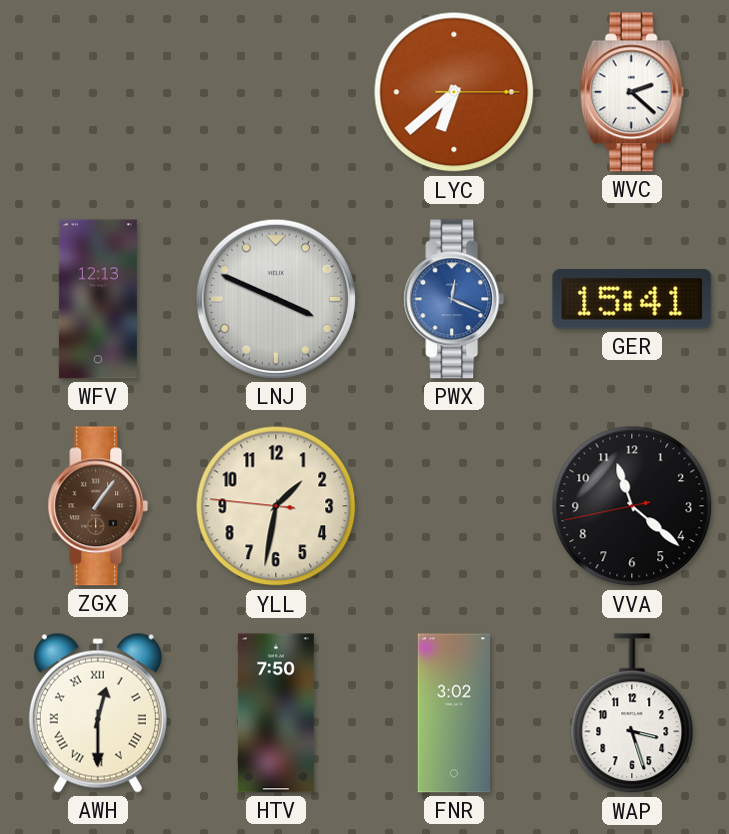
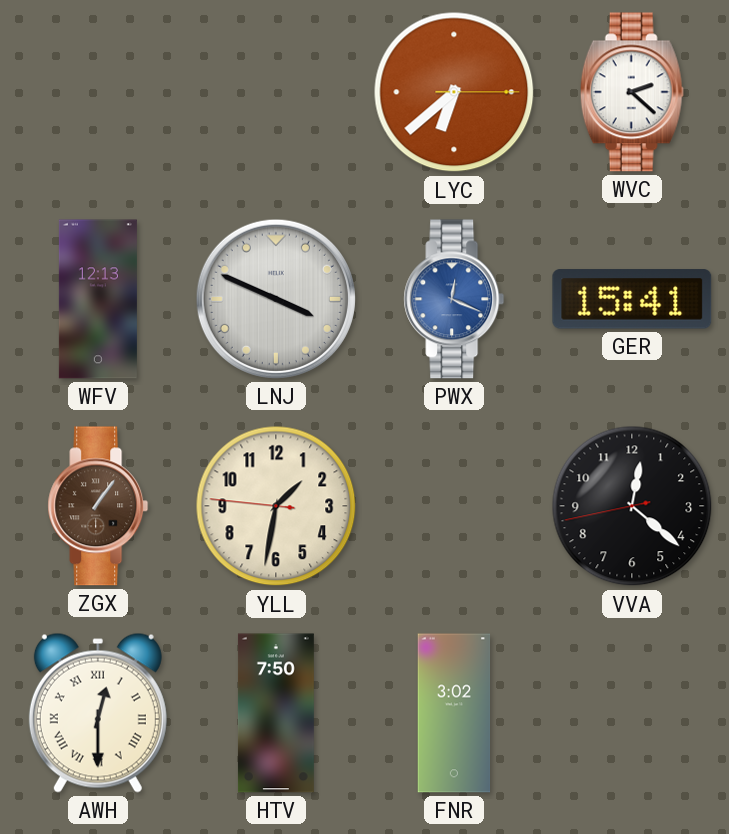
VVA: 11:21 -> 12:21 (632, 506)
WAP: 3:27 -> none (632, 714)
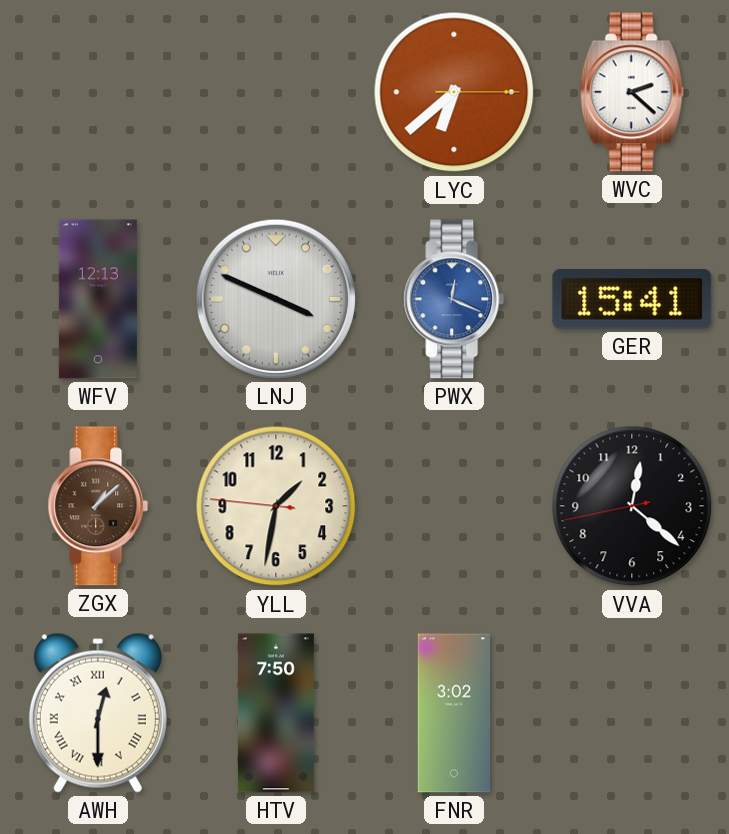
ZGX: 1:06 -> 1:08 (98, 506)
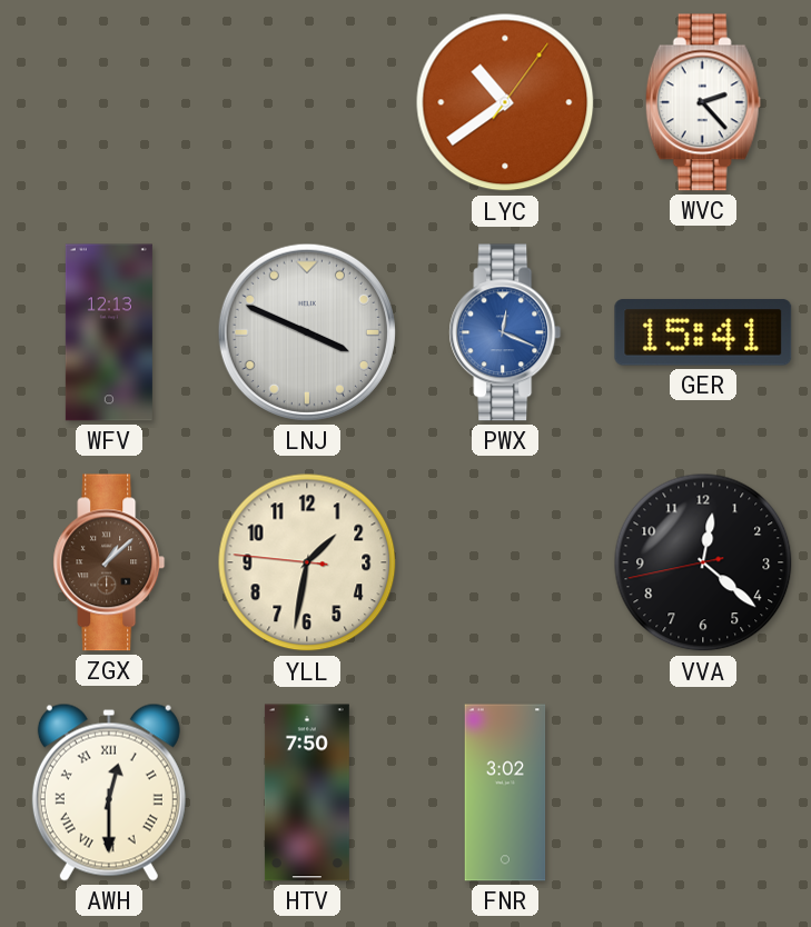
LYC: 6:38 -> 10:39 (505, 102)
WVC: 2:22 -> 2:23 (703, 102)
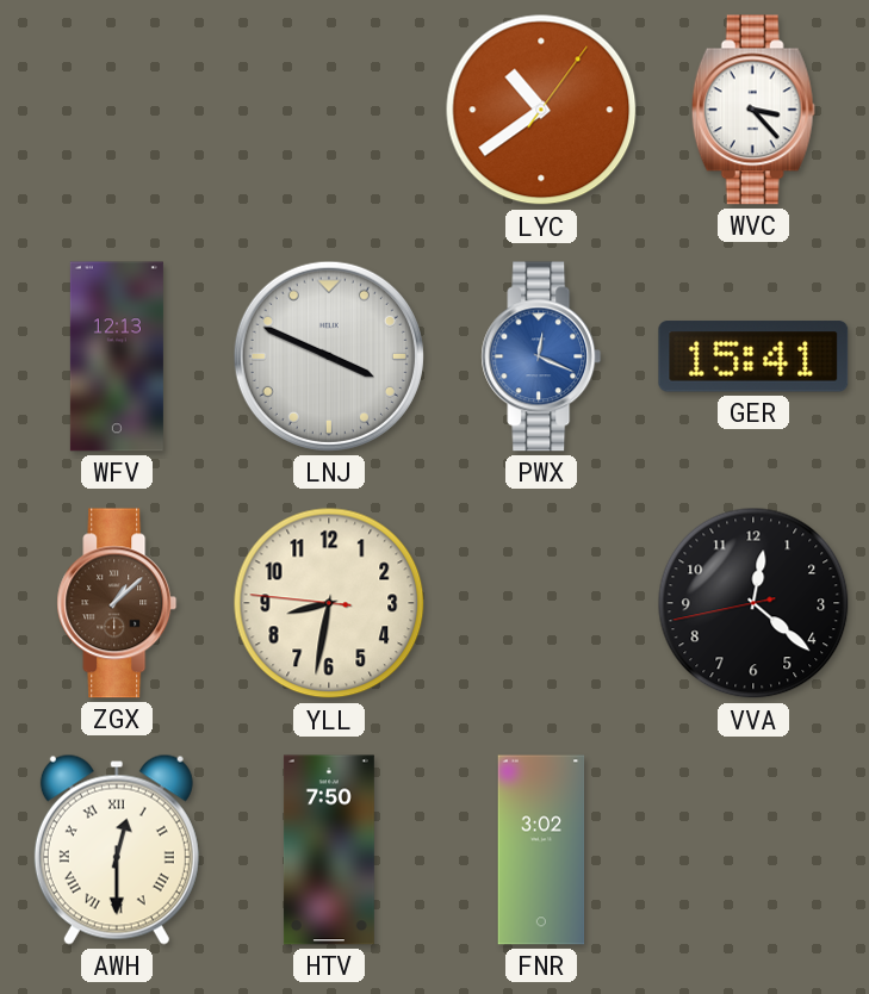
WVC: 2:23 -> 3:23 (753, 110)
YLL: 1:31 -> 8:31 (329, 603)
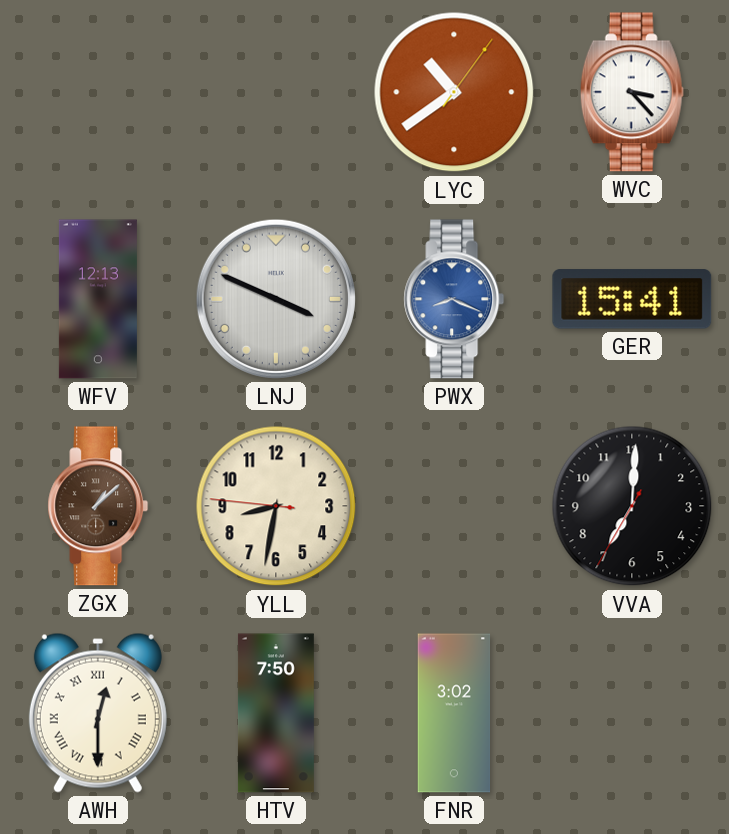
PWX: 12:19 -> 8:19 (454, 299)
VVA: 12:21 -> 7:00 (632, 506)
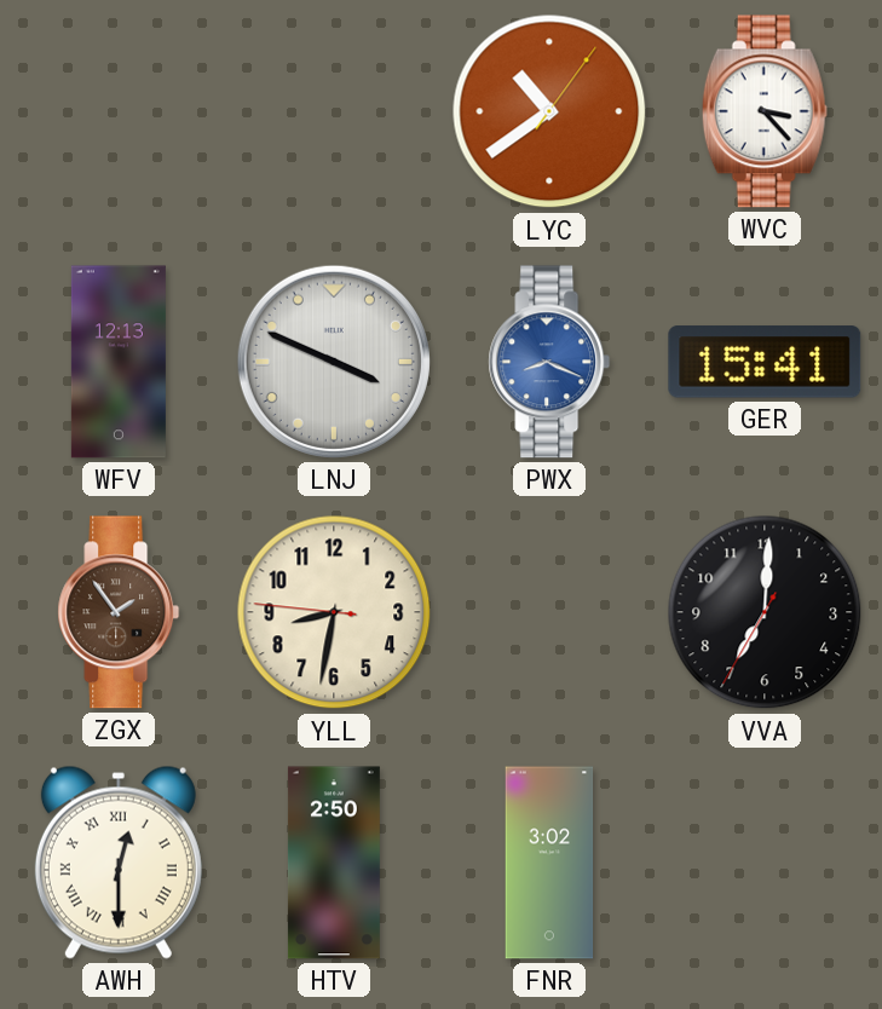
ZGX: 1:08 -> 1:54 (119, 612)
HTV: 7:50 -> 2:50 (334, 863)
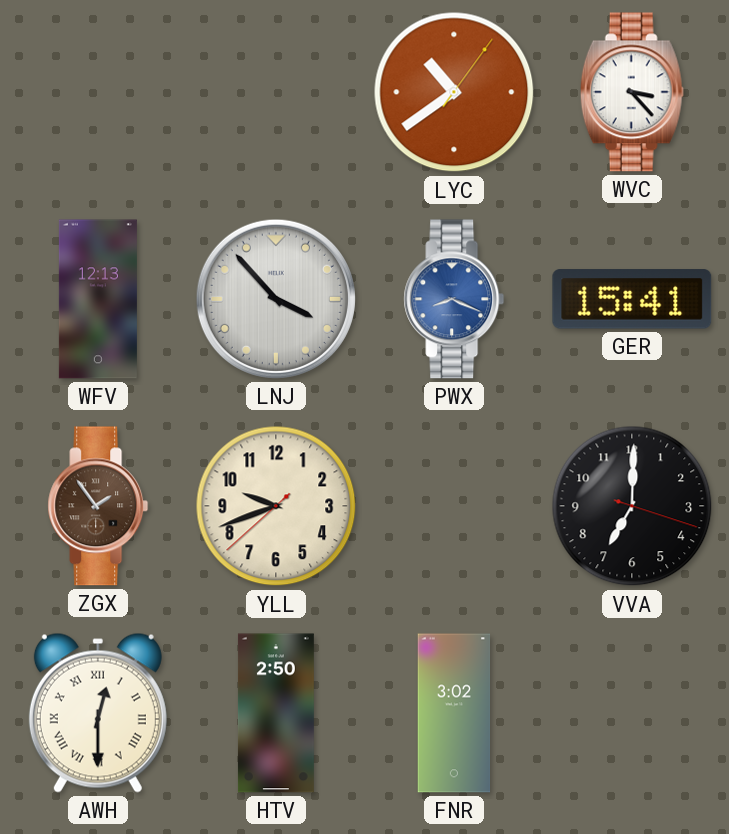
LNJ: 3:49 -> 3:53 (276, 299)
YLL: 8:31 -> 9:41 (276, 506)
VVA: 7:00:35 -> 7:00:18 (632, 506)
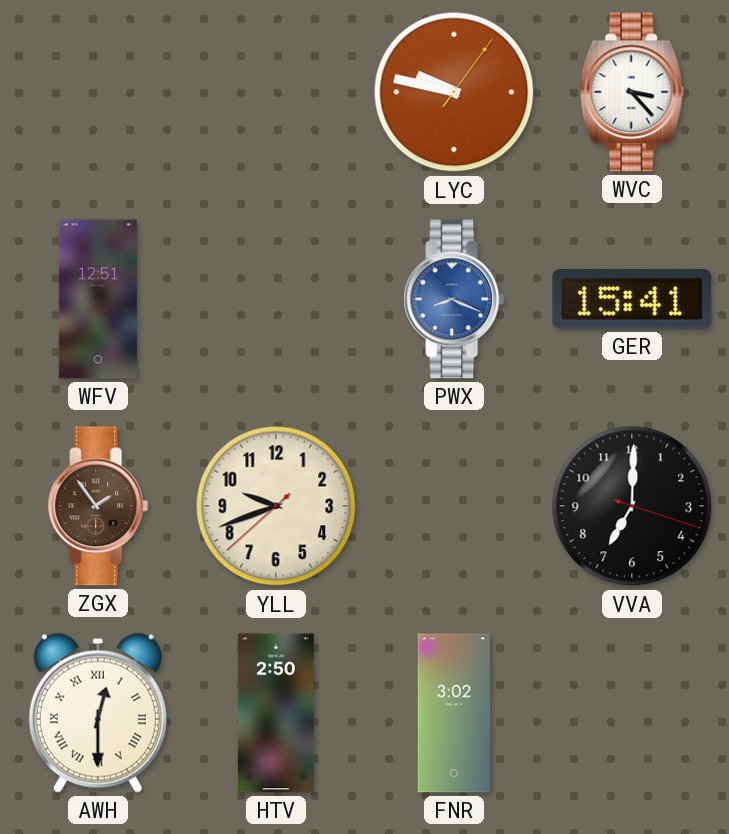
LYC: 10:39 -> 9:47 (454, 92)
WFV: 12:13 -> 12:51 (98, 299)
LNJ: 3:53 -> none (276, 299)
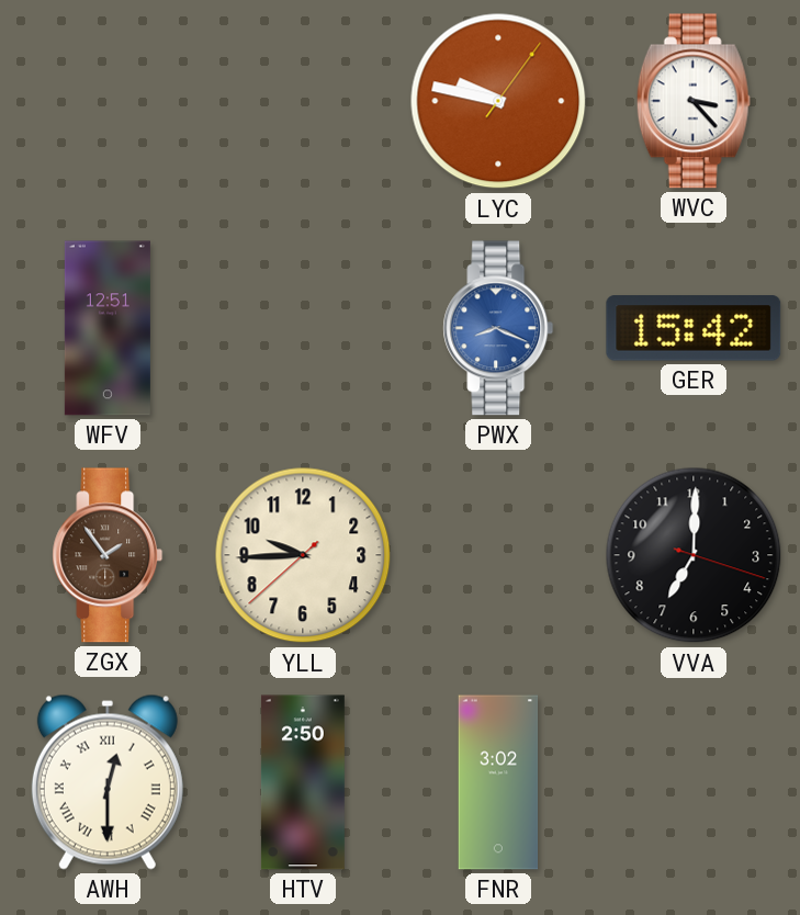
GER: 15:41 -> 15:42 (694, 328)
YLL: 9:41 -> 9:44 (303, 555)
